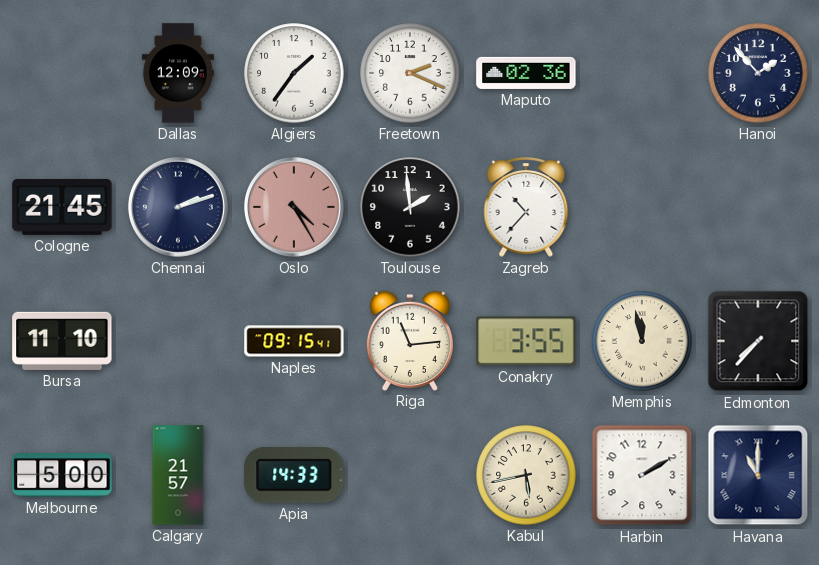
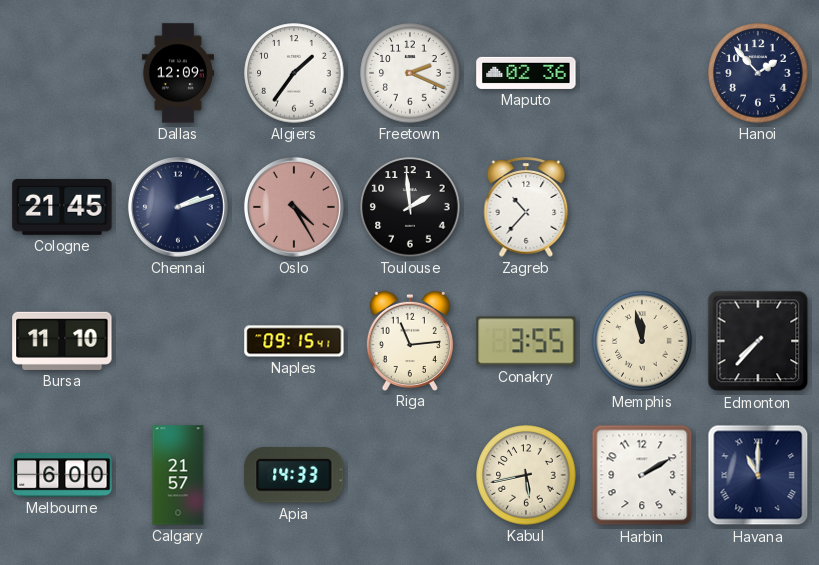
Melbourne: 5:00 -> 6:00 (62, 476)
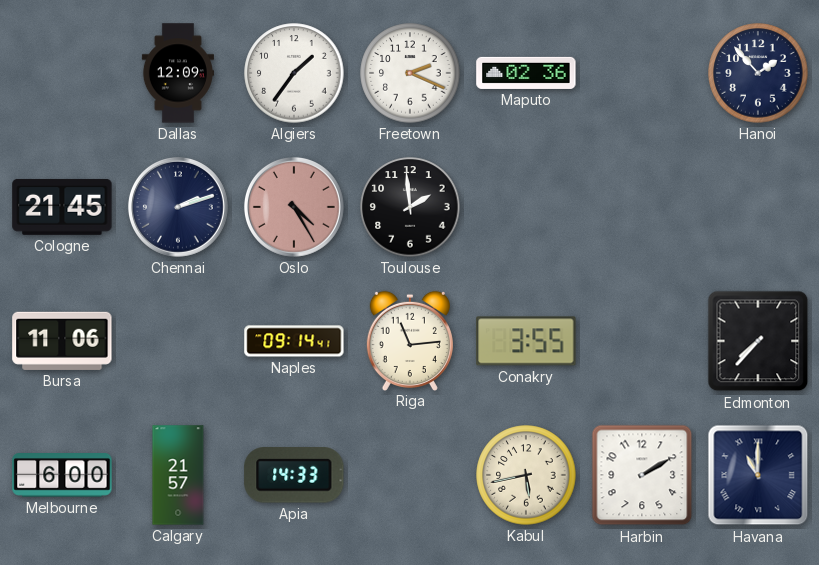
Zagreb: 10:37 -> none (526, 207)
Bursa: 11:10 -> 11:06 (62, 341)
Naples: 09:15 -> 09:14 (294, 341)
Memphis: 11:58 -> none (642, 341)
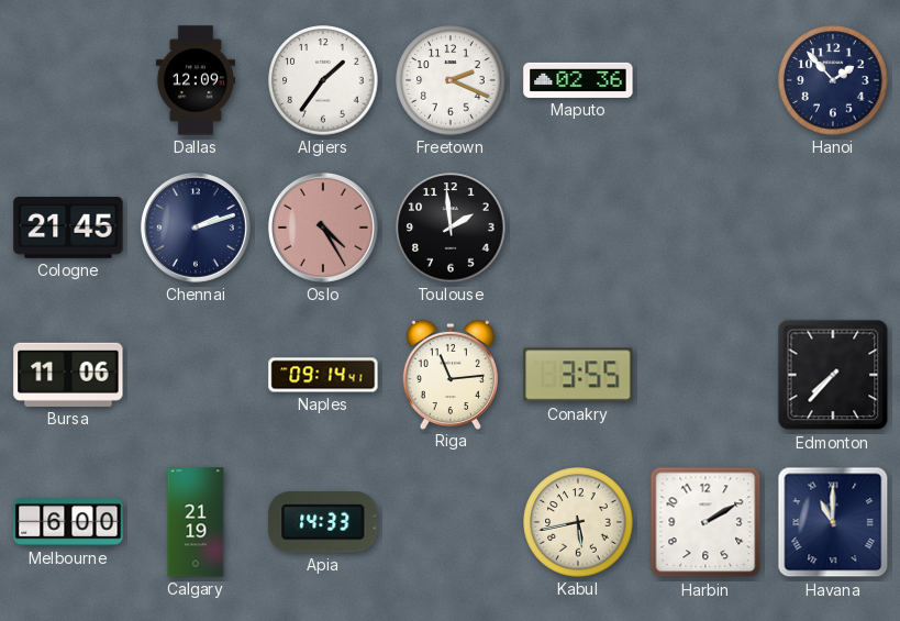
Calgary: 21:57 -> 21:19 (196, 522)
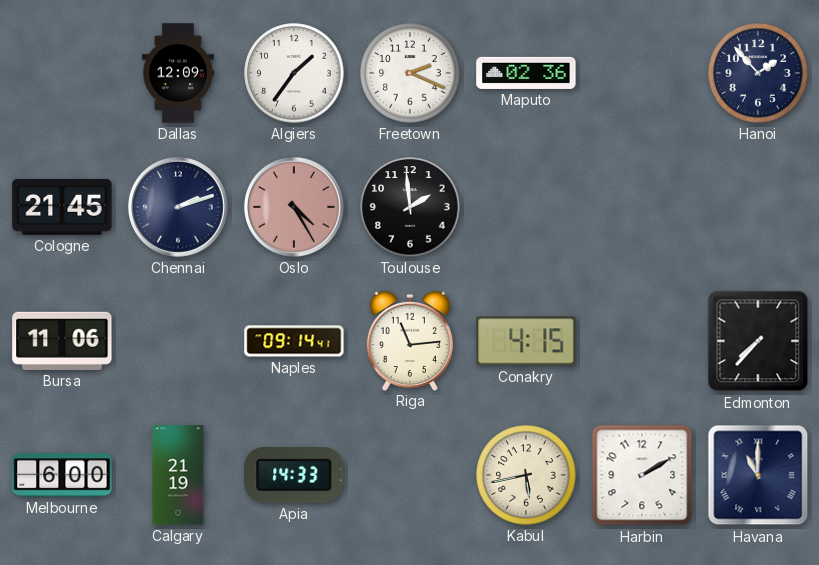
Conakry: 3:55 -> 4:15 (526, 341)
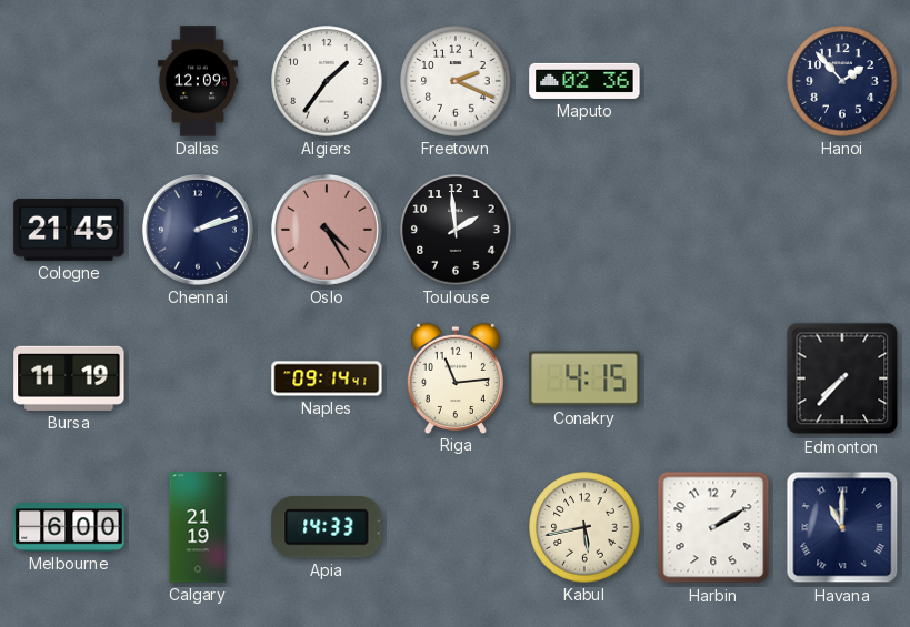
Bursa: 11:06 -> 11:19 (69, 378)
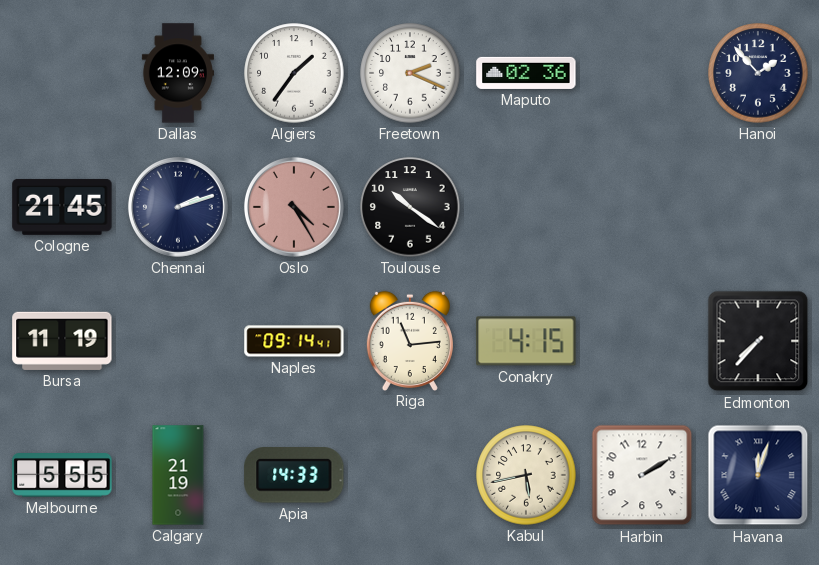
Toulouse: 1:59 -> 10:21 (410, 207)
Melbourne: 6:00 -> 5:55 (62, 476)
Havana: 11:00 -> 12:03 (758, 475)
